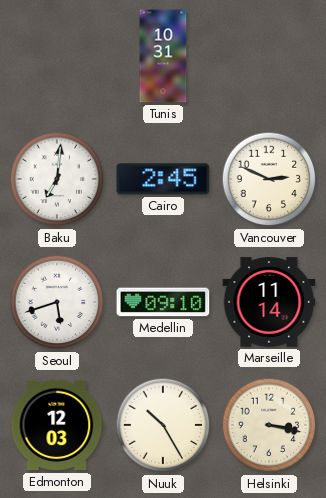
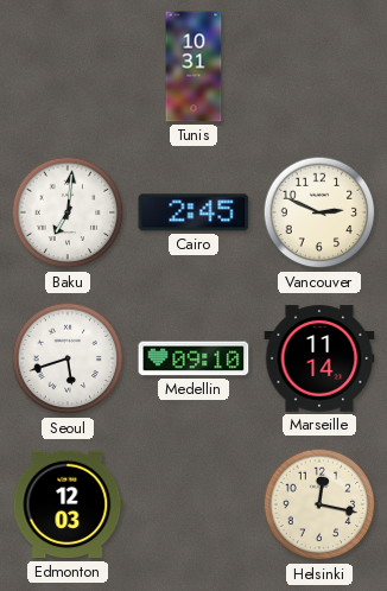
Nuuk: 10:25 -> none (163, 425)
Helsinki: 3:17 -> 12:17 (319, 504)
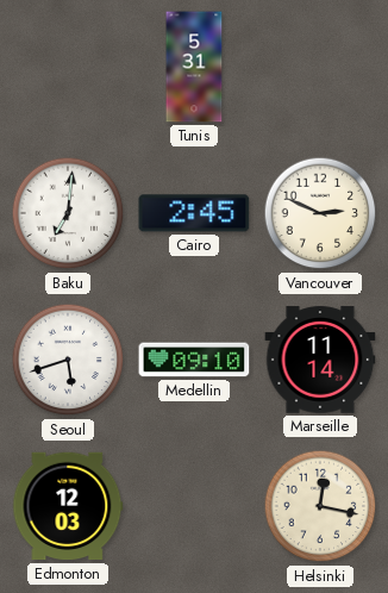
Tunis: 10:31 -> 5:31 (194, 67)
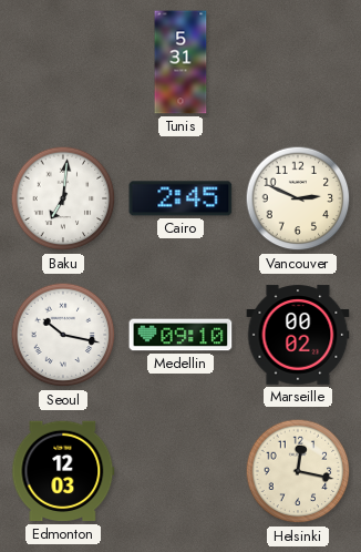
Seoul: 5:42 -> 10:17 (63, 335)
Marseille: 11:14 -> 00:02 (298, 335)
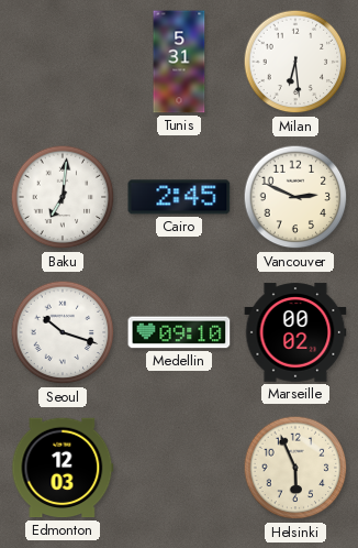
Milan: none -> 6:29 (295, 62)
Seoul: 10:17 -> 10:18 (63, 332)
Helsinki: 12:17 -> 5:56 (295, 468)
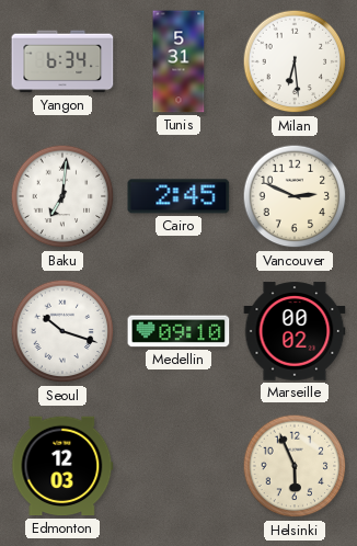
Yangon: none -> 6:34 (62, 61)
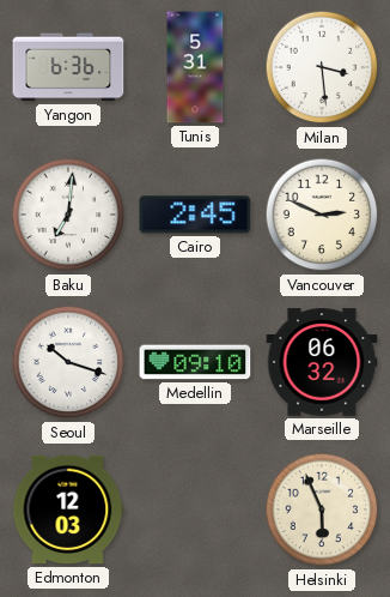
Yangon: 6:34 -> 6:36 (68, 67)
Milan: 6:29 -> 3:29 (322, 67)
Marseille: 00:02 -> 06:32 (322, 362)
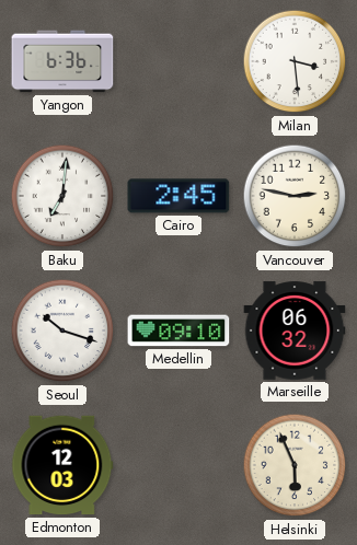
Tunis: 5:31 -> none (195, 67)
Vancouver: 2:49 -> 2:47 (295, 196)
